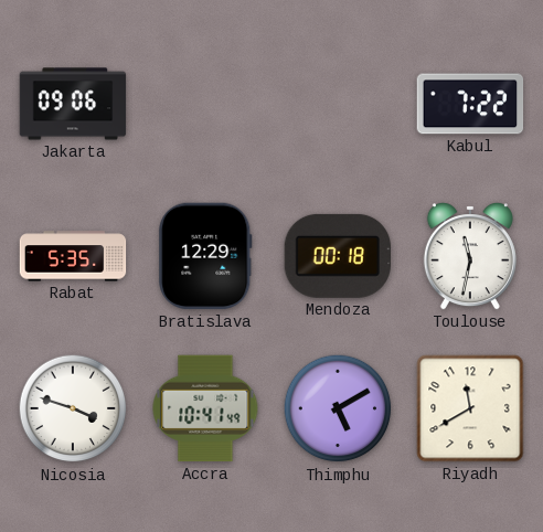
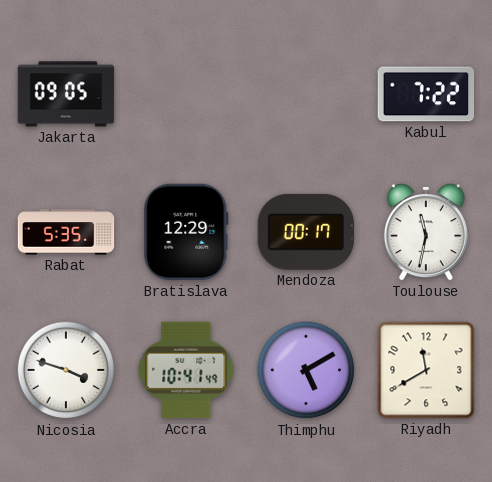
Jakarta: 09:06 -> 09:05 (66, 94)
Mendoza: 00:18 -> 00:17 (305, 232)
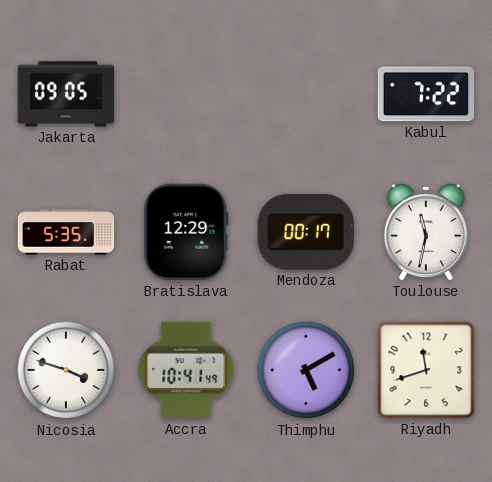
Riyadh: 11:40 -> 11:42 (426, 370)
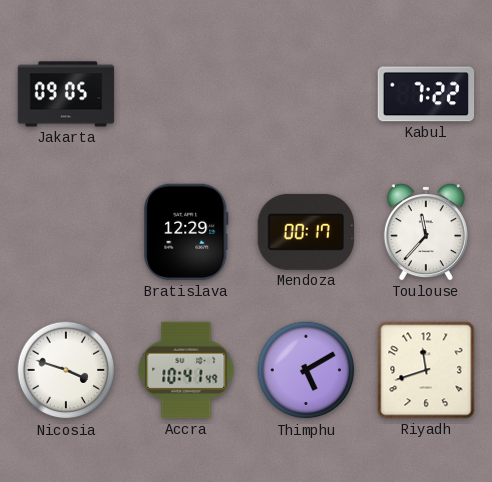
Rabat: 5:35 -> none (66, 232)
Toulouse: 11:32 -> 11:37 (426, 233)
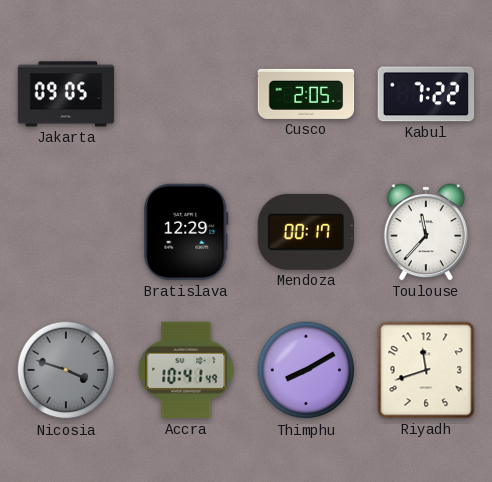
Cusco: none -> 2:05 (306, 94)
Nicosia dial: white -> grey (66, 370)
Thimphu: 5:10 -> 8:10 (306, 370)
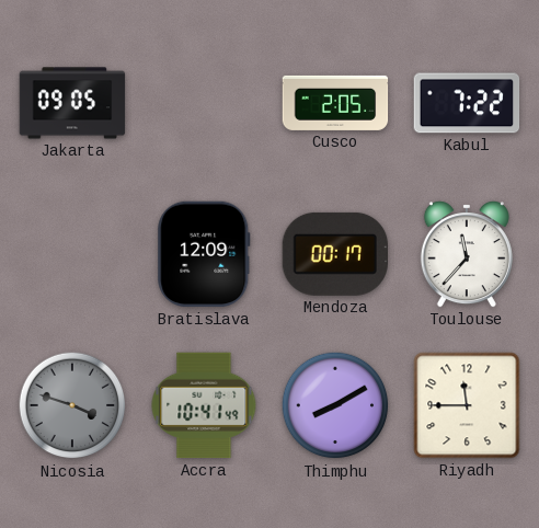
Bratislava: 12:29 -> 12:09 (204, 254)
Riyadh: 11:42 -> 11:45 (467, 405)
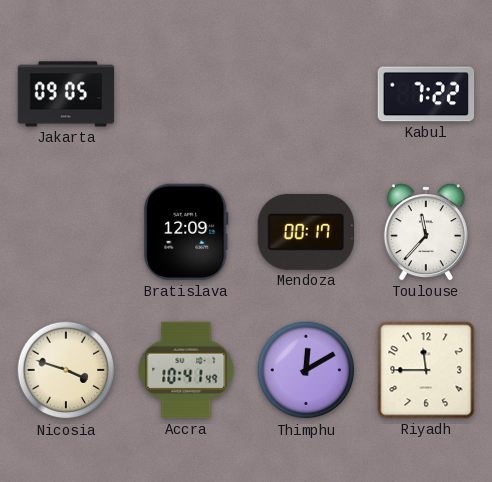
Cusco: 2:05 -> none (335, 103)
Nicosia dial: grey -> cream (66, 370)
Thimphu: 8:10 -> 12:10 (306, 370)
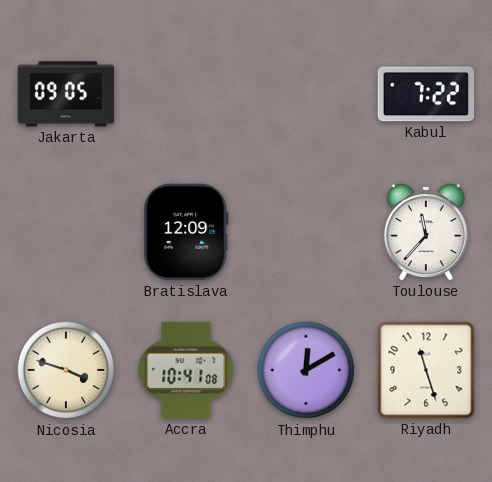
Mendoza: 00:17 -> none (305, 232)
Accra: 10:41:49 -> 10:41:08 (186, 370)
Riyadh: 11:45 -> 11:27 (426, 370)
